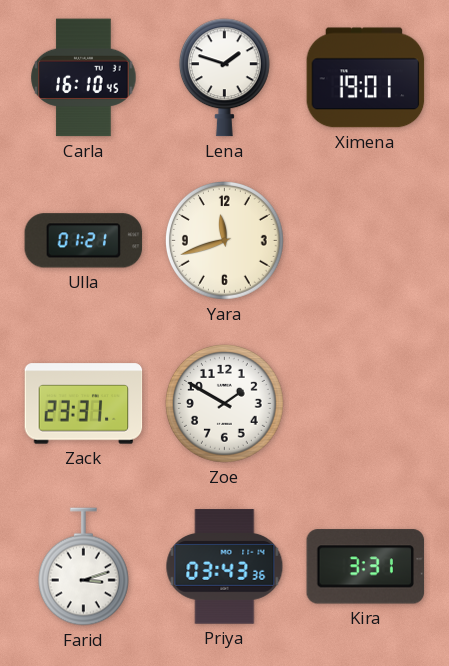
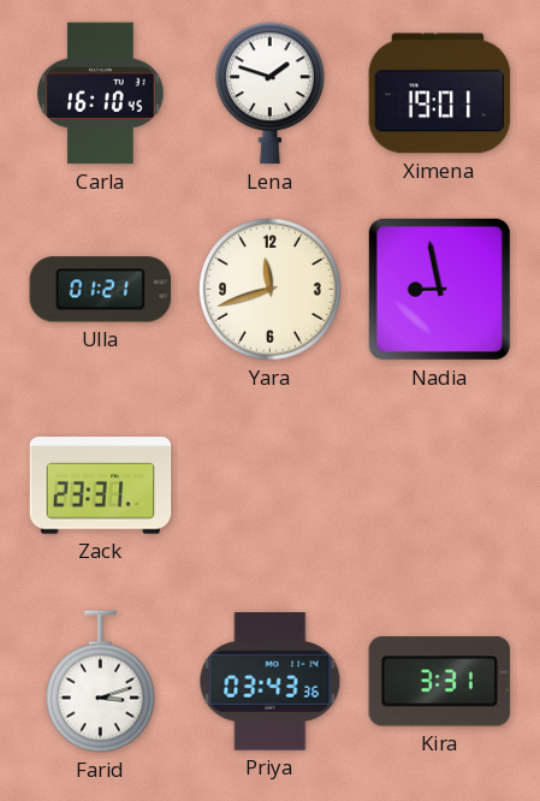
Nadia: none -> 8:58 (439, 289)
Zoe: 1:50 -> none (225, 404)
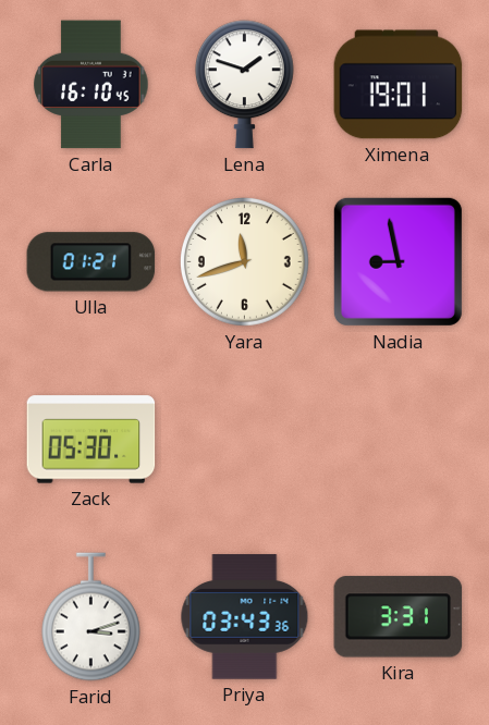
Zack: 23:31 -> 05:30 (91, 440)
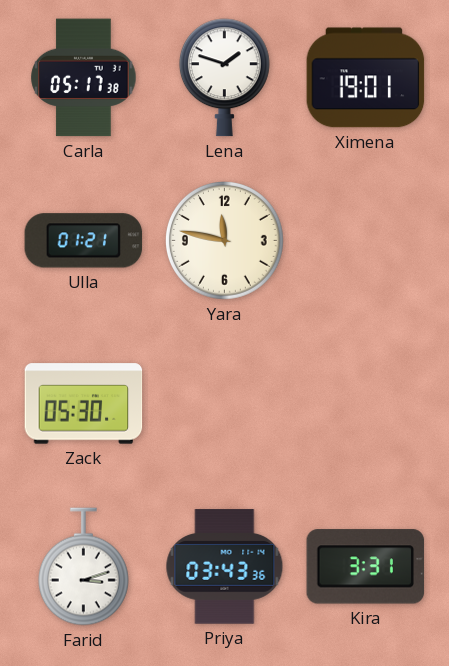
Carla: 16:10 -> 05:17 (84, 78)
Yara: 11:42 -> 11:47 (225, 241)
Nadia: 8:58 -> none (398, 261)
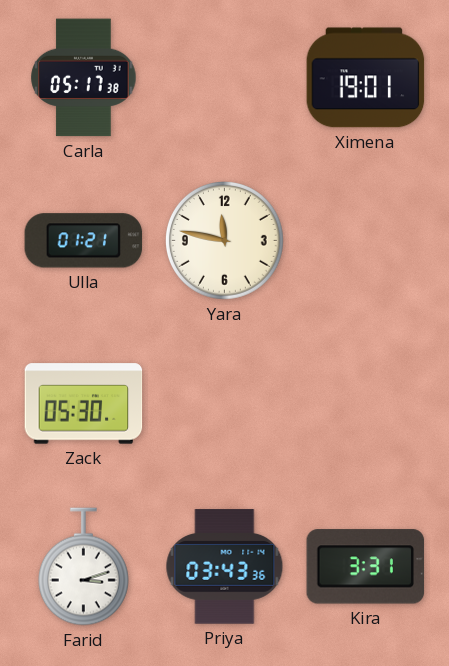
Lena: 1:48 -> none (224, 78)
